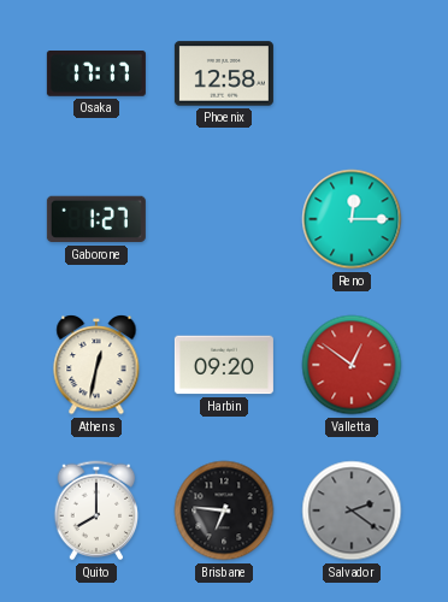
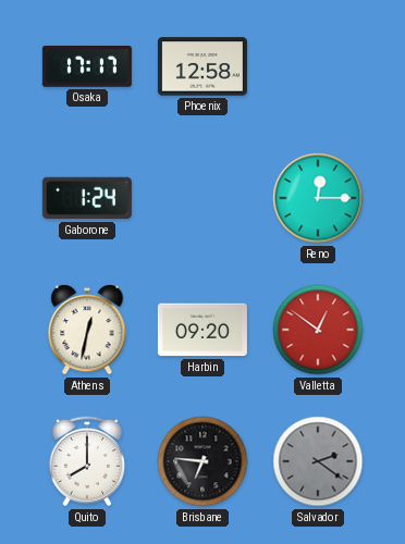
Gaborone: 1:27 -> 1:24 (87, 198)
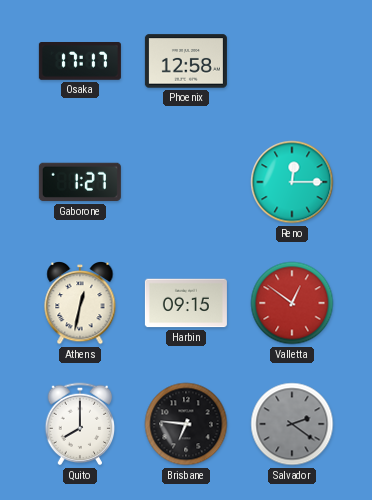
Gaborone: 1:24 -> 1:27 (80, 182)
Harbin: 09:20 -> 09:15 (186, 303)
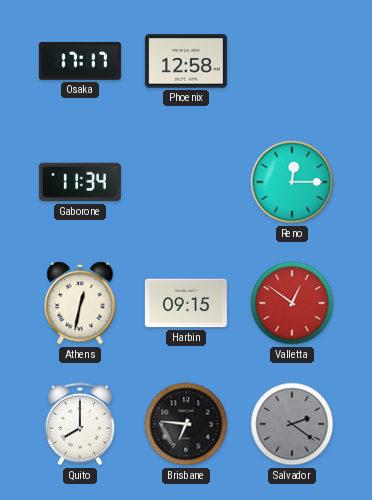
Gaborone: 1:27 -> 11:34 (80, 182)
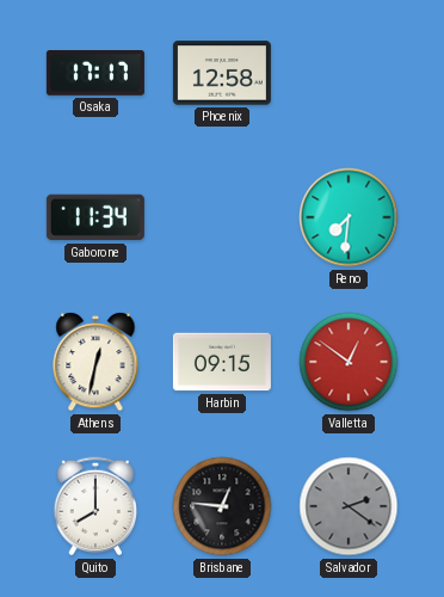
Reno: 12:15 -> 7:31 (349, 217)
Brisbane: 6:46 -> 12:46 (222, 506)
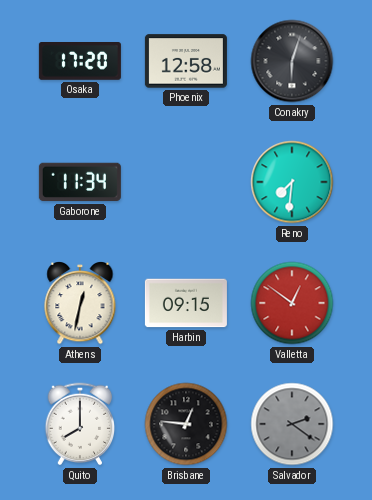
Osaka: 17:17 -> 17:20 (80, 62)
Conakry: none -> 6:03 (292, 61)
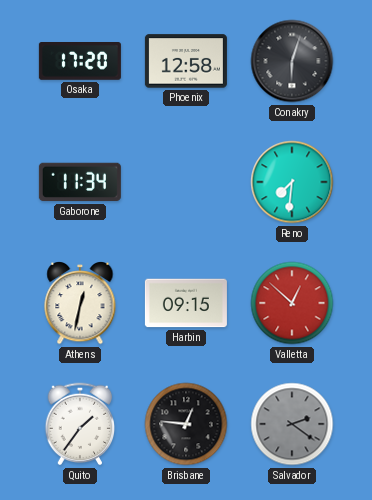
Valletta: 12:51 -> 12:52 (292, 303)
Quito: 8:00 -> 1:36 (80, 424)
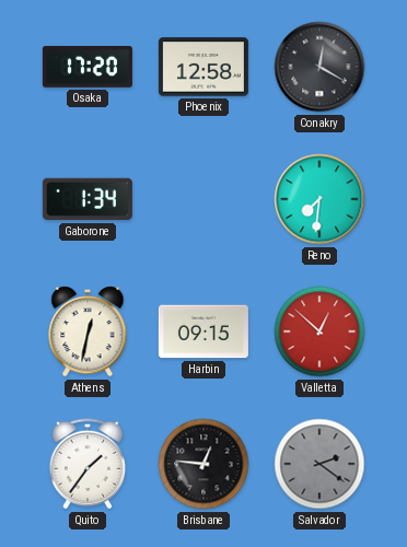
Conakry: 6:03 -> 12:20 (319, 67)
Gaborone: 11:34 -> 1:34 (88, 199)
